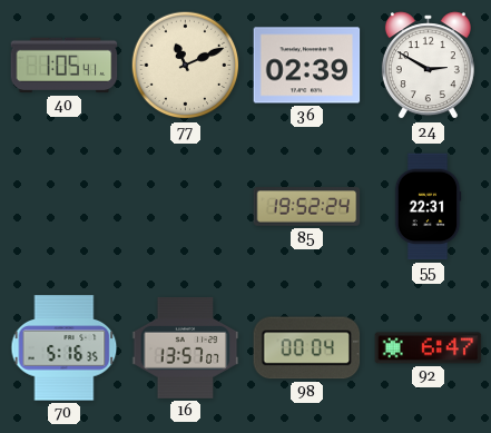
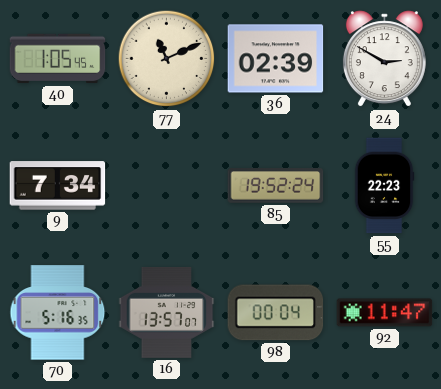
40: 1:05:41 -> 1:05:45 (58, 59)
9: none -> 7:34 (58, 186)
55: 22:31 -> 22:23 (384, 186)
92: 6:47 -> 11:47 (385, 313)
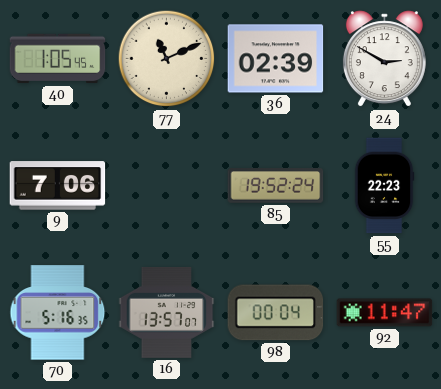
9: 7:34 -> 7:06 (58, 186)
